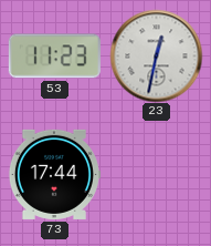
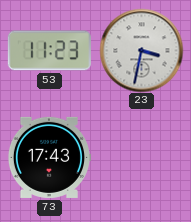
23: 12:32 -> 3:32 (141, 50)
73: 17:44 -> 17:43 (49, 157)
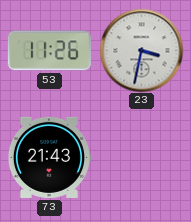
53: 11:23 -> 11:26 (49, 51)
73: 17:43 -> 21:43 (49, 157)
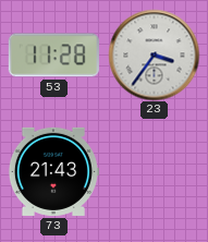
53: 11:26 -> 11:28 (53, 56)
23: 3:32 -> 3:36 (154, 55)
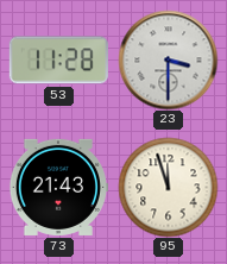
23: 3:36 -> 3:30 (168, 59)
95: none -> 11:57 (168, 187)
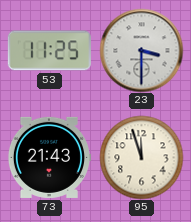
53: 11:28 -> 11:25 (49, 51)
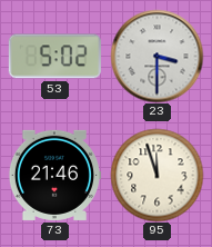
53: 11:25 -> 5:02 (54, 57)
73: 21:43 -> 21:46 (54, 175)
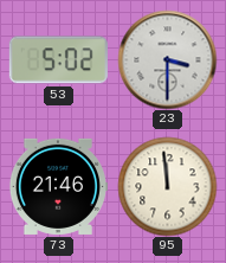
95: 11:57 -> 11:59 (167, 186)
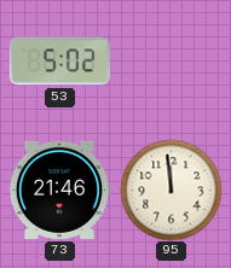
23: 3:30 -> none (167, 59)
